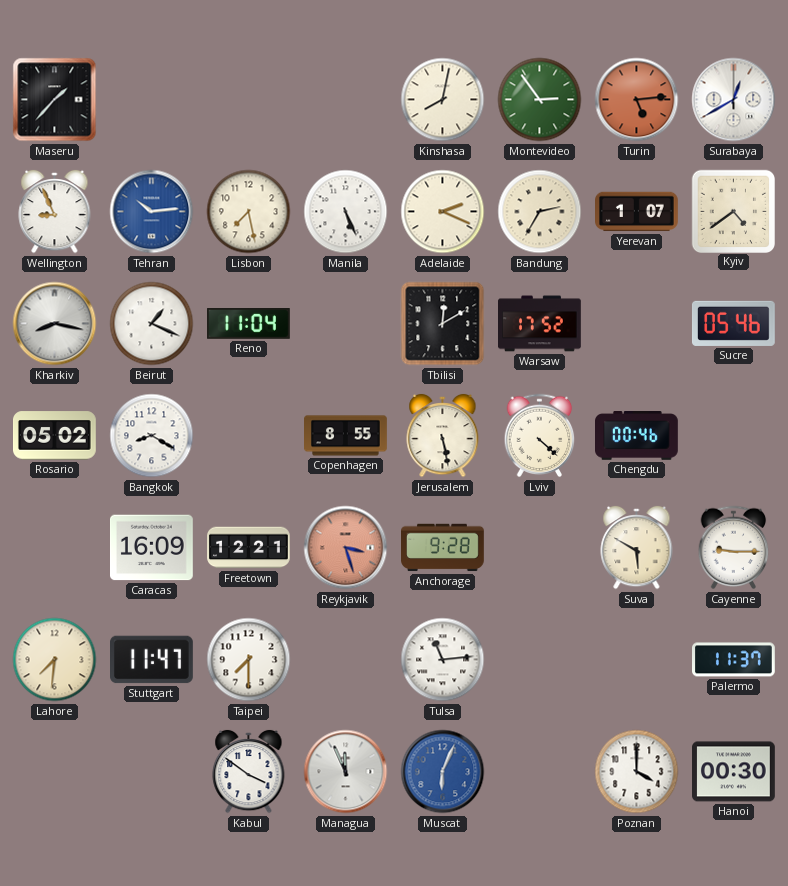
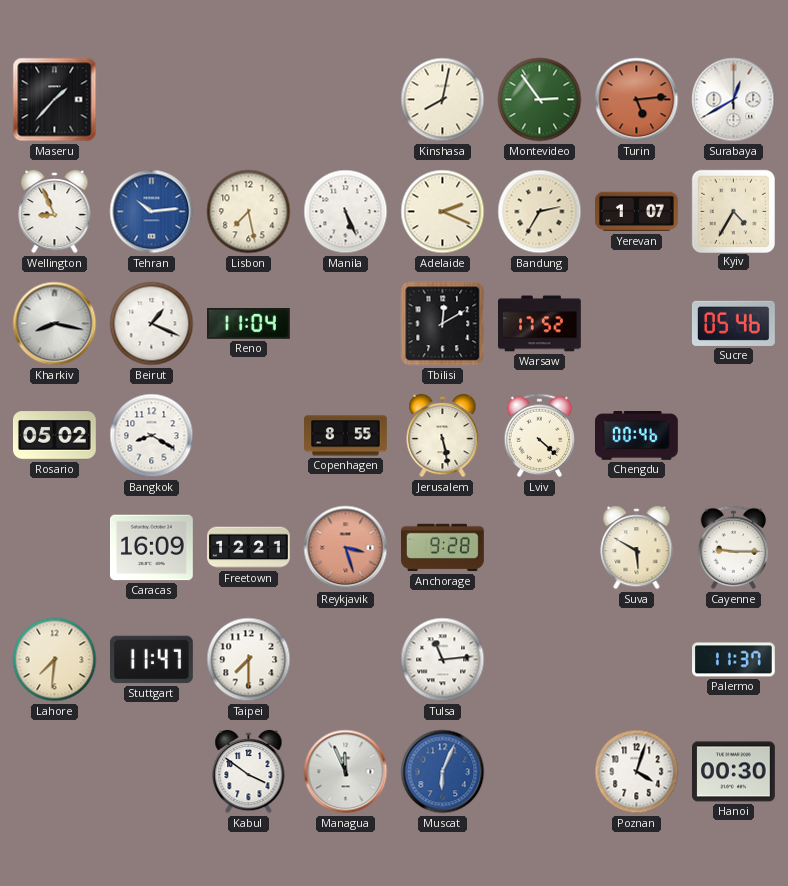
Kyiv: 4:39 -> 4:35 (733, 211)
Poznan: 4:00 -> 4:03 (637, 772)
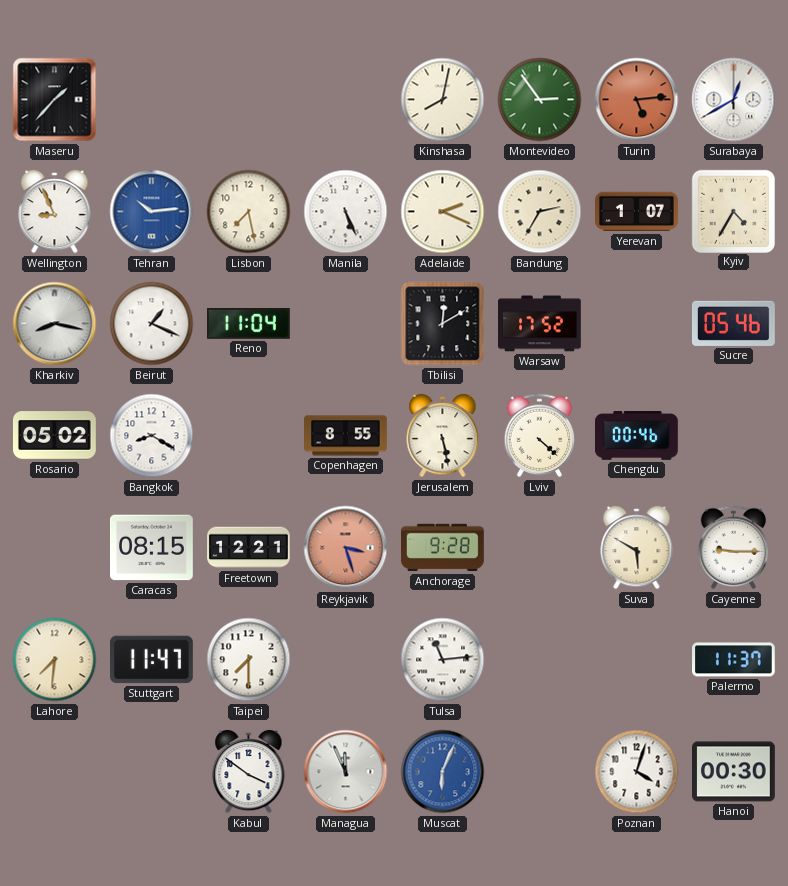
Caracas: 16:09 -> 08:15 (152, 548)
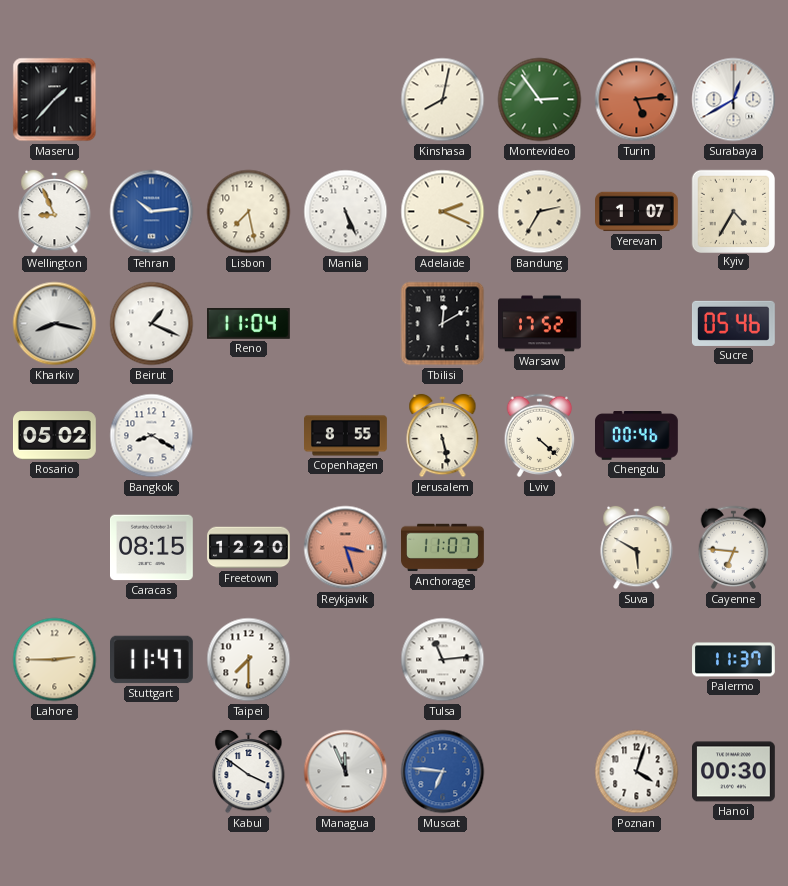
Freetown: 12:21 -> 12:20 (249, 548)
Anchorage: 9:28 -> 11:07 (443, 548)
Cayenne: 9:15 -> 6:46 (734, 548)
Lahore: 7:31 -> 2:45 (55, 660)
Muscat: 6:04 -> 6:46 (443, 772)
